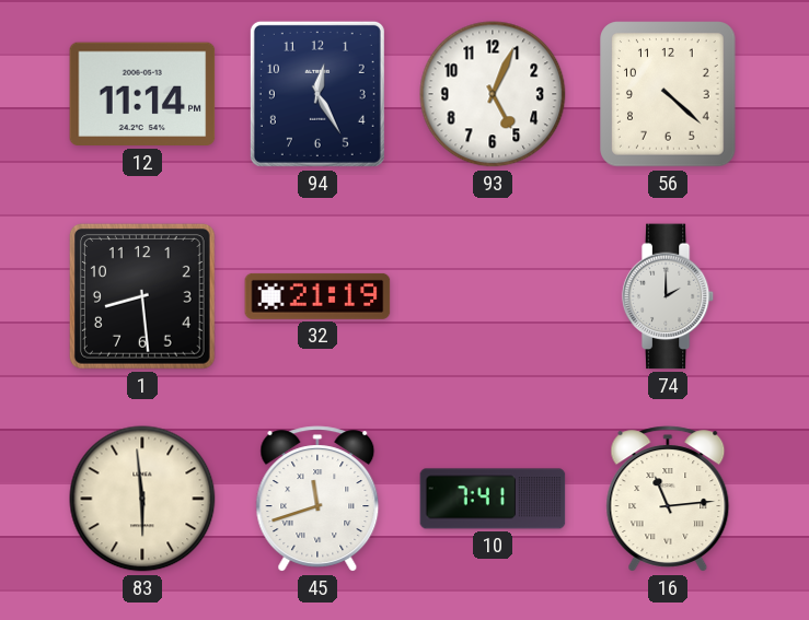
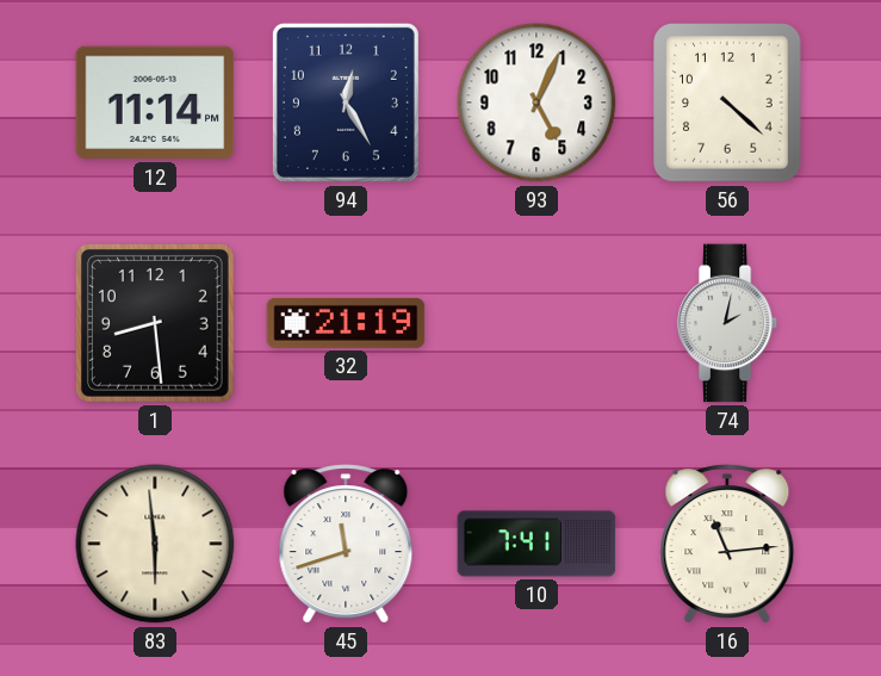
74: 2:00 -> 2:02 (727, 323)
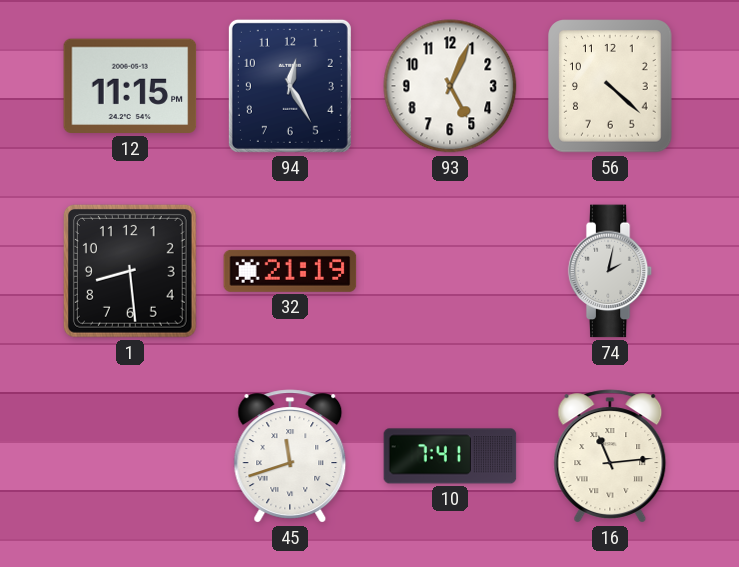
12: 11:14 -> 11:15 (130, 86)
83: 5:59 -> none (155, 544)
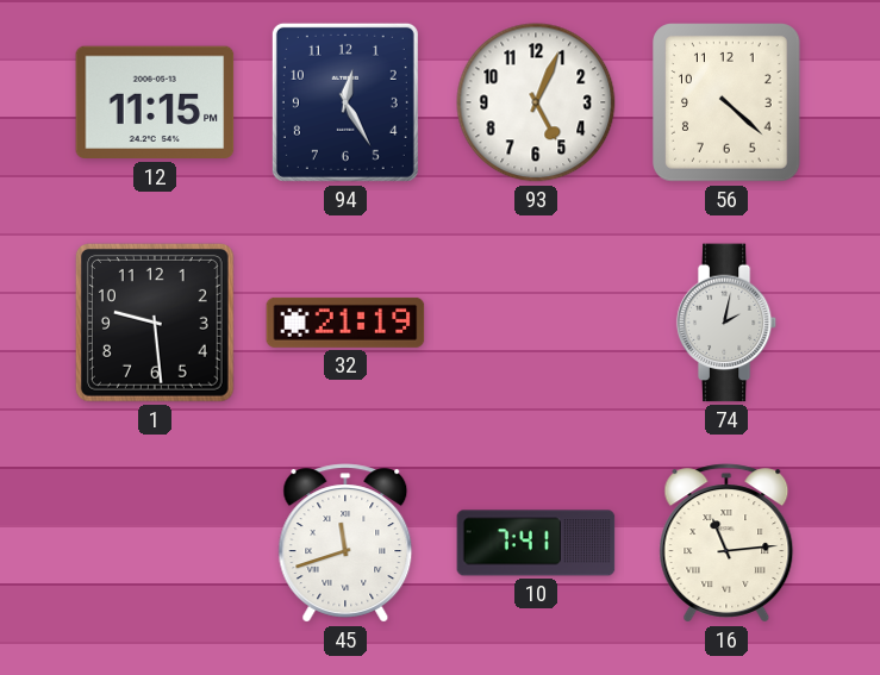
1: 8:29 -> 9:29 (155, 324)
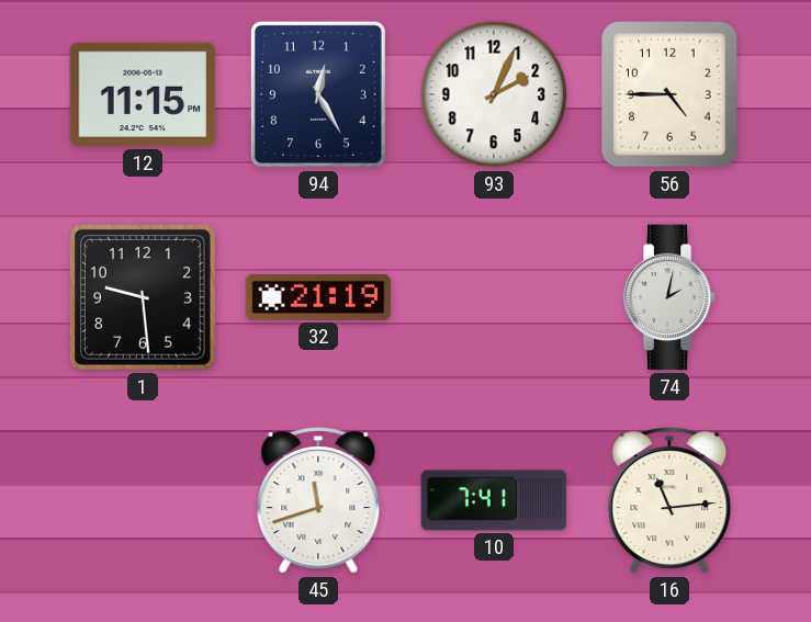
93: 5:04 -> 2:04 (494, 94)
56: 4:22 -> 4:45 (669, 94)
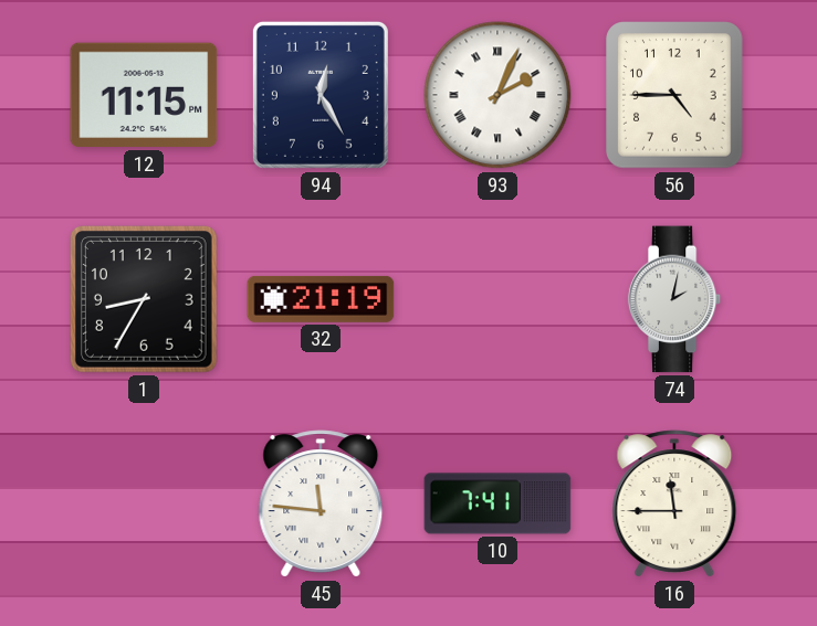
93 numerals: Arabic -> Roman (497, 95)
1: 9:29 -> 8:35 (144, 300)
45: 11:42 -> 11:46 (321, 503)
16: 11:14 -> 11:45 (674, 503)
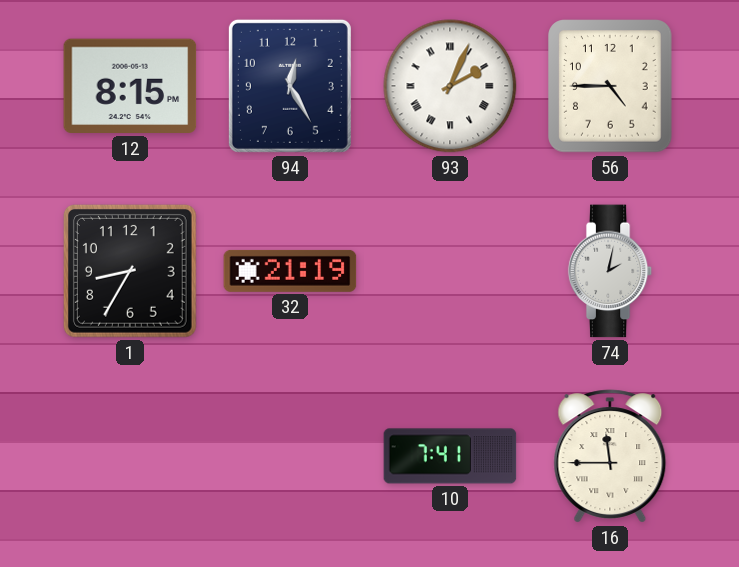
12: 11:15 -> 8:15 (130, 86)
45: 11:46 -> none (321, 503)
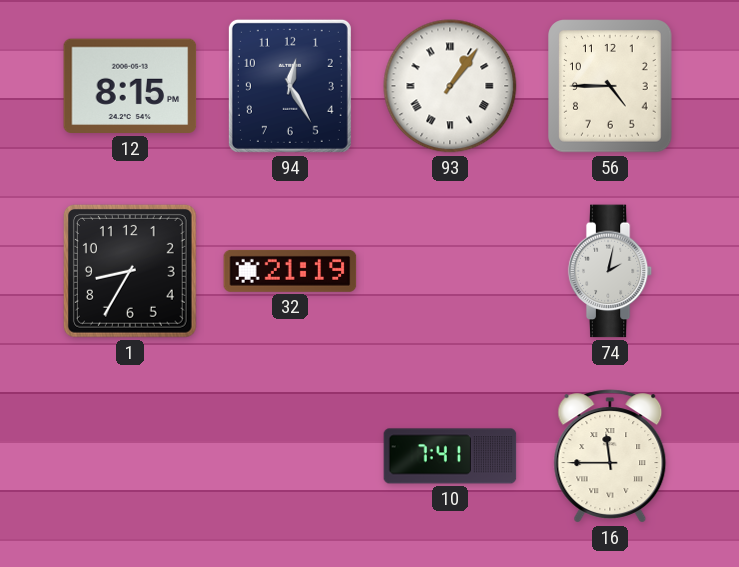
93: 2:04 -> 1:06 (450, 86)
